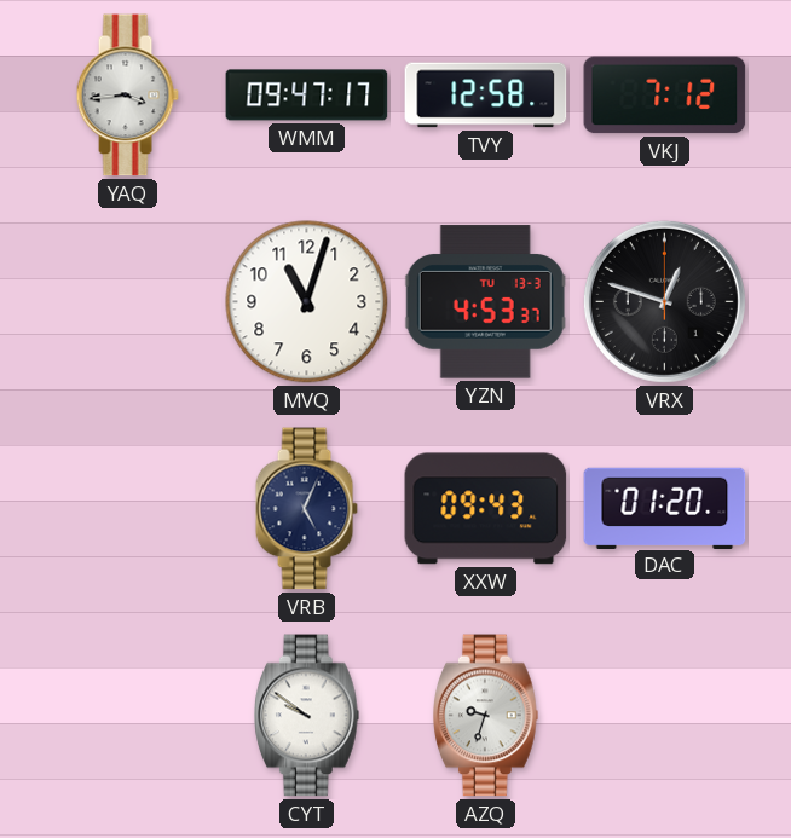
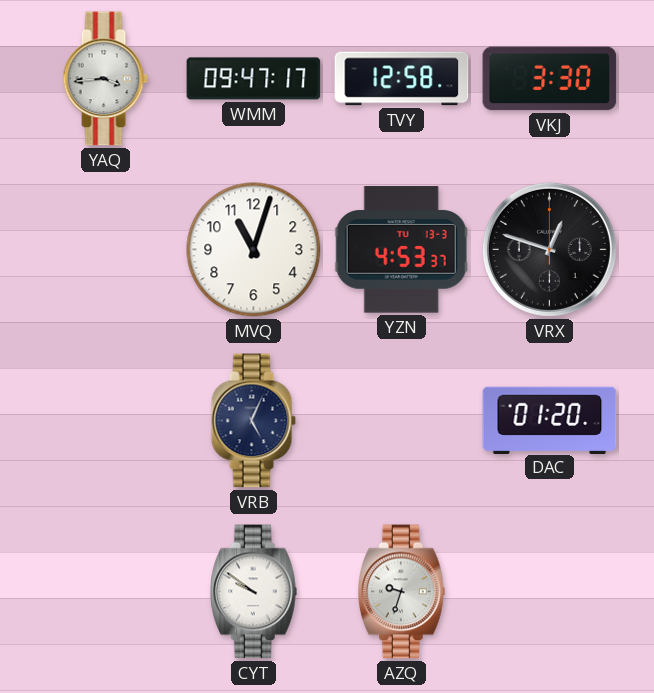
VKJ: 7:12 -> 3:30 (550, 79)
XXW: 09:43 -> none (486, 509)
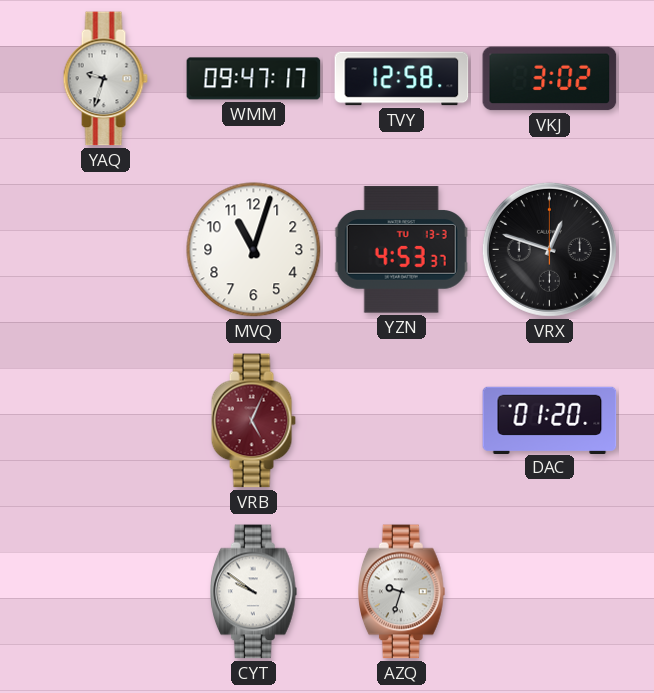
YAQ: 3:44 -> 9:33 (105, 79)
VKJ: 3:30 -> 3:02 (550, 79)
VRB dial: navy -> burgundy (253, 421)
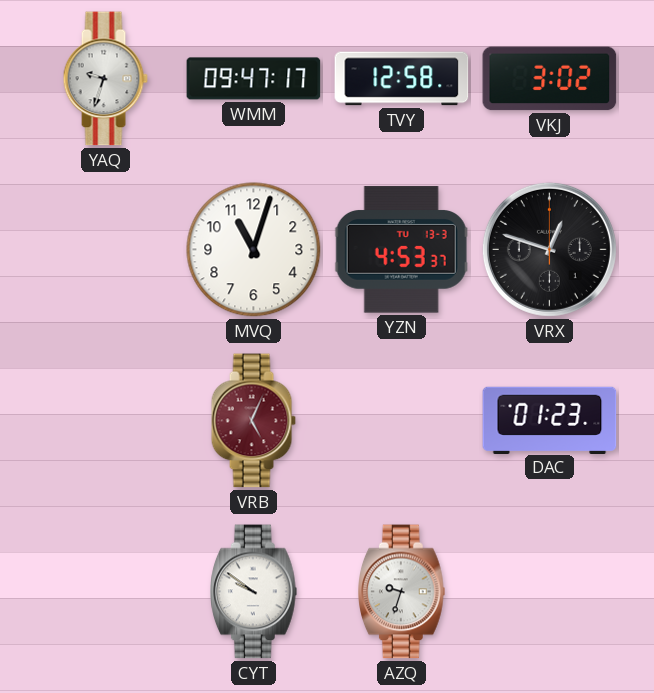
DAC: 01:20 -> 01:23 (550, 420)
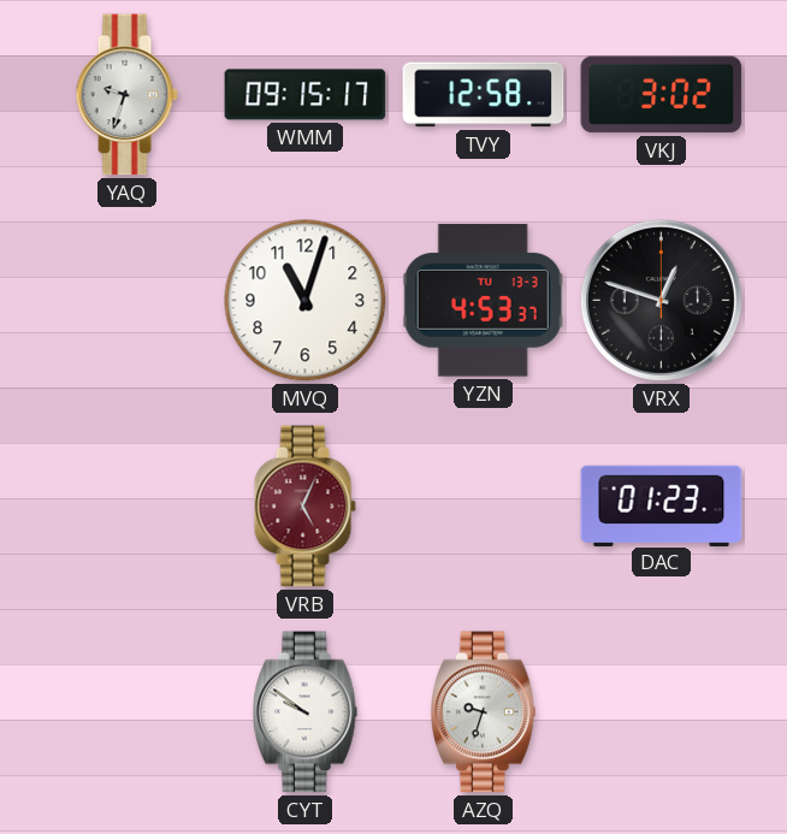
WMM: 09:47 -> 09:15 (306, 95)
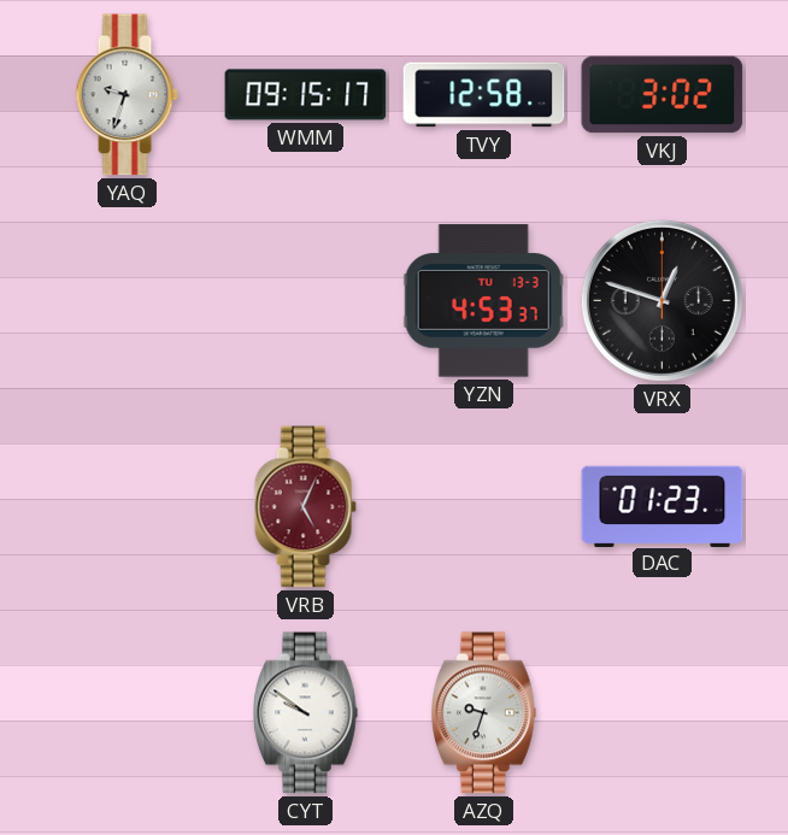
MVQ: 11:03 -> none (306, 301)
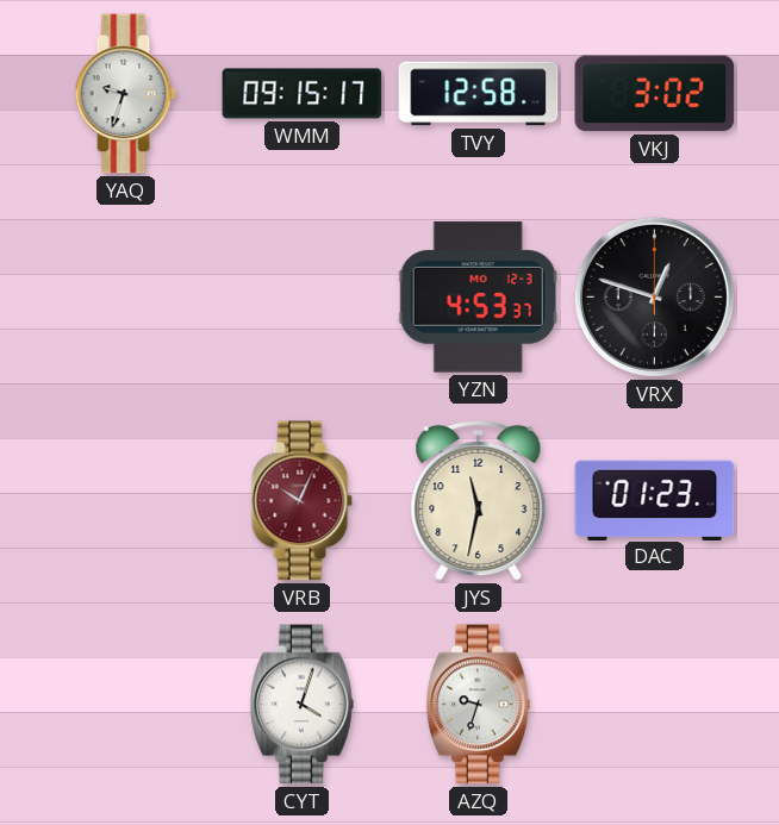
YZN date: TU 13-3 -> MO 12-3 (478, 298)
VRB: 5:04 -> 10:04 (301, 501)
JYS: none -> 11:32 (479, 501)
CYT: 9:51 -> 4:03 (303, 705)
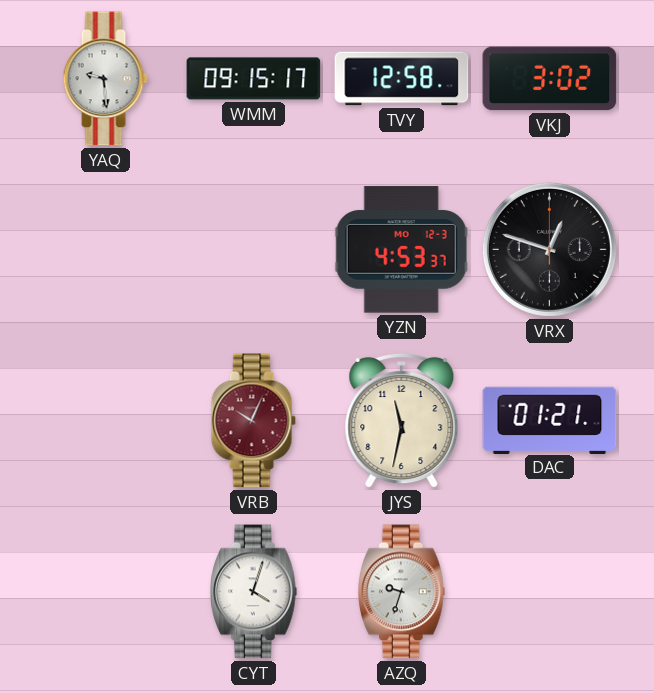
YAQ: 9:33 -> 9:29 (105, 79)
DAC: 01:23 -> 01:21 (550, 420)
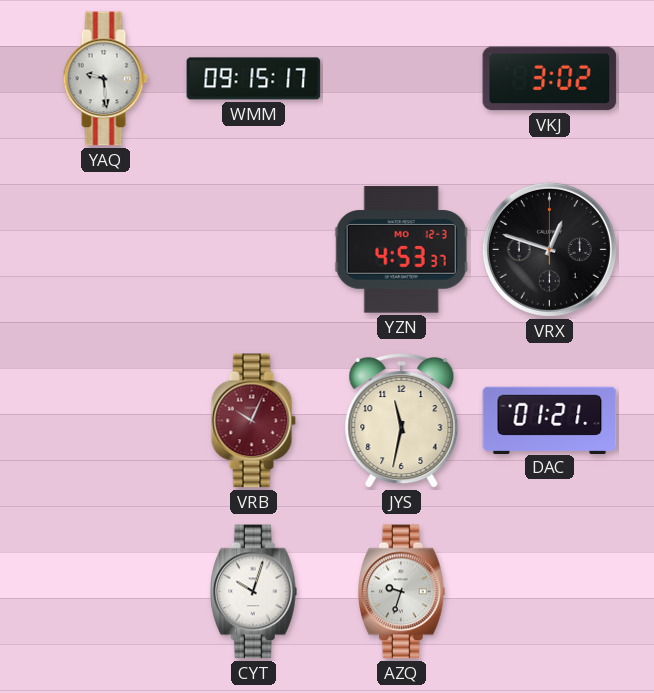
TVY: 12:58 -> none (402, 79)
CYT: 4:03 -> 10:03 (254, 592)
